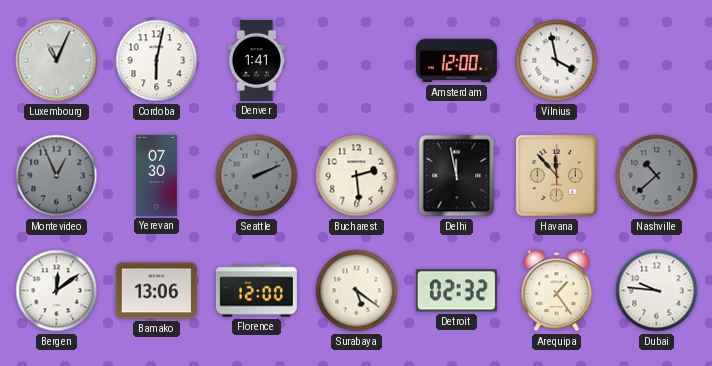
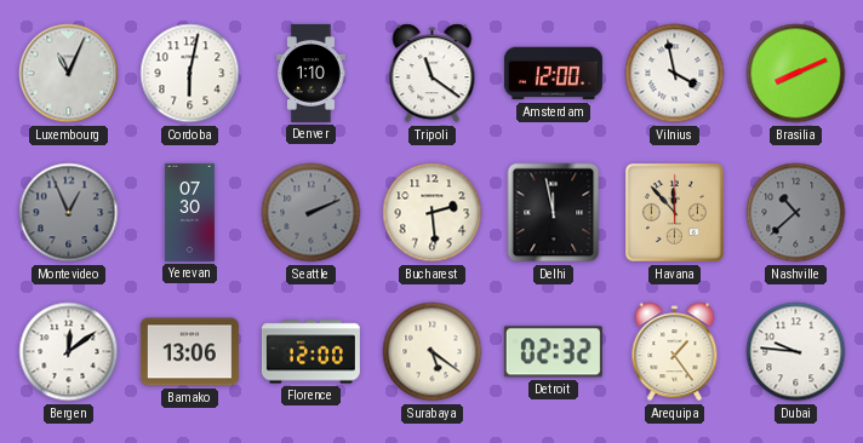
Denver: 1:41 -> 1:10 (312, 73)
Tripoli: none -> 11:21 (433, 74)
Brasilia: none -> 8:11 (796, 74)
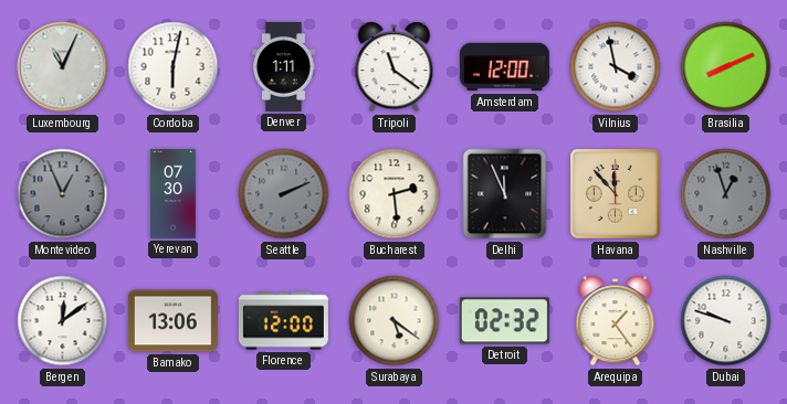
Denver: 1:10 -> 1:11 (284, 66)
Delhi: 11:58 -> 11:56 (505, 194)
Nashville: 10:38 -> 12:57 (726, 194)
Dubai: 9:46 -> 9:48 (726, 321)
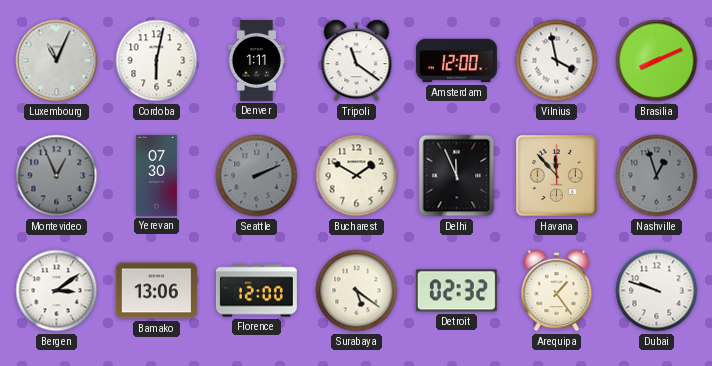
Bucharest: 2:29 -> 1:50 (357, 176)
Bergen: 12:09 -> 3:09 (57, 291)
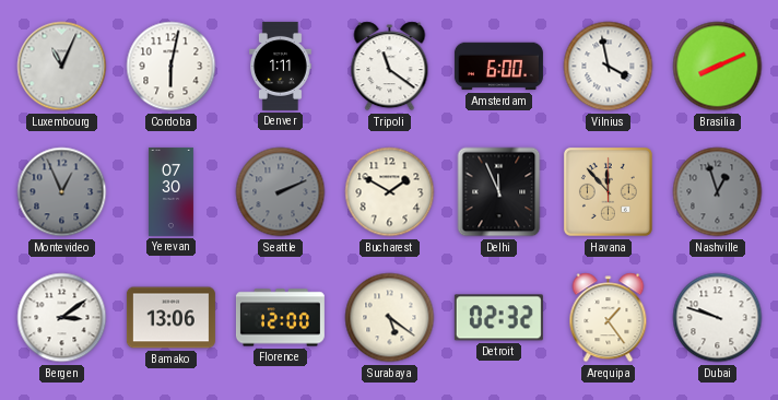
Amsterdam: 12:00 -> 6:00 (498, 67)
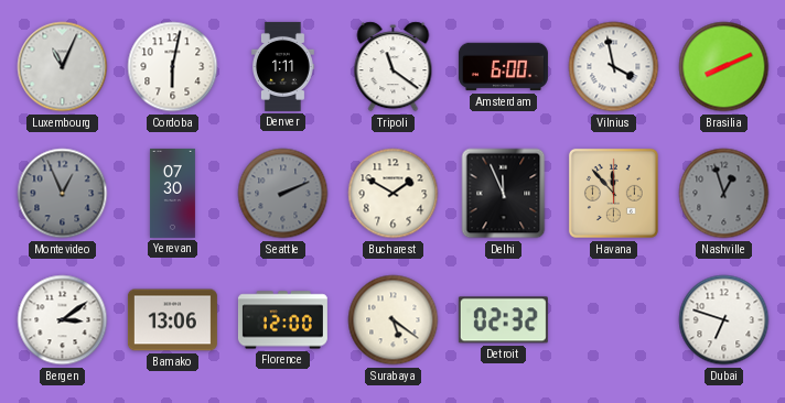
Arequipa: 1:24 -> none (609, 318)
Dubai: 9:48 -> 6:48 (724, 320)
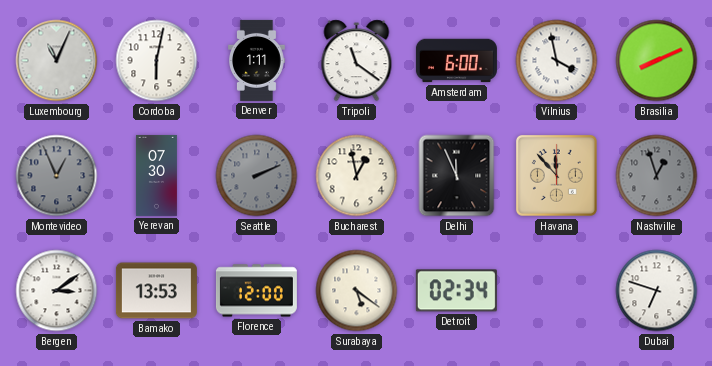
Bucharest: 1:50 -> 12:58 (357, 176)
Bamako: 13:06 -> 13:53 (156, 291)
Detroit: 02:32 -> 02:34 (456, 291)
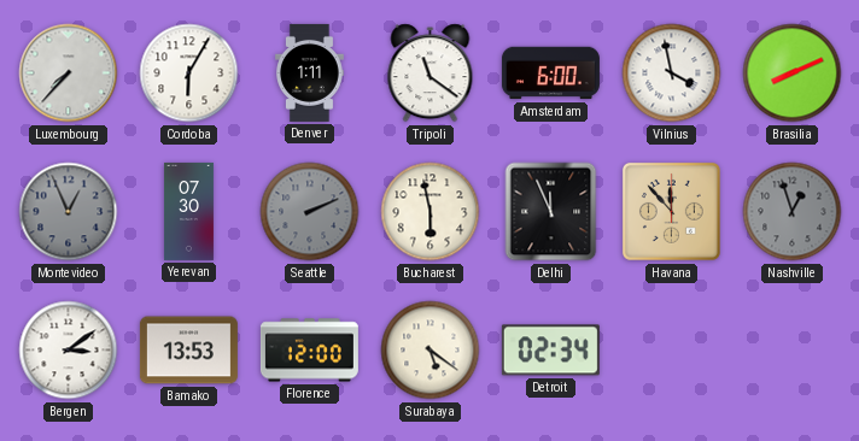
Luxembourg: 11:04 -> 7:37 (69, 73)
Cordoba: 6:02 -> 6:05 (189, 73)
Bucharest: 12:58 -> 5:58 (431, 212)
Dubai: 6:48 -> none (657, 291)
